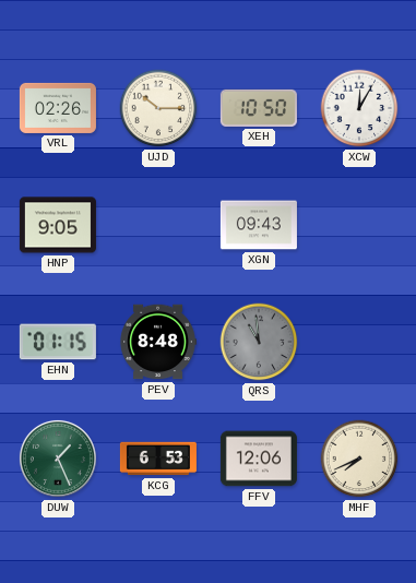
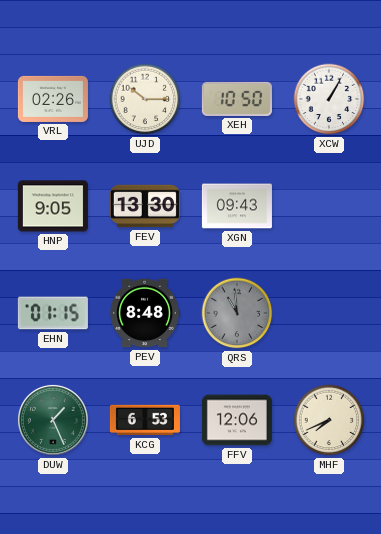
XCW: 12:05 -> 1:05 (329, 99)
FEV: none -> 13:30 (145, 206)
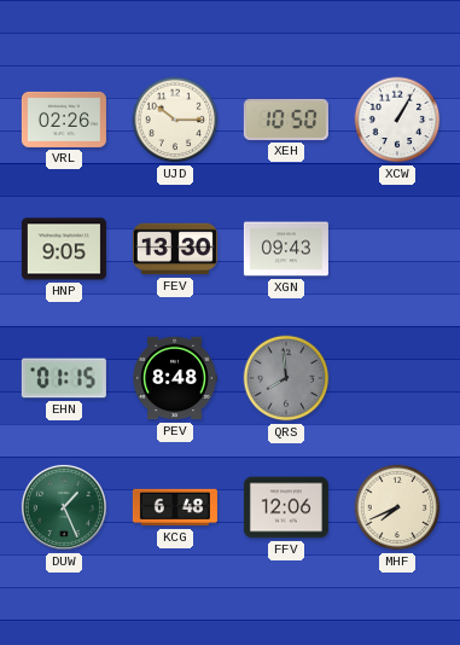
QRS: 10:59 -> 7:59 (286, 378)
KCG: 6:53 -> 6:48 (175, 507)
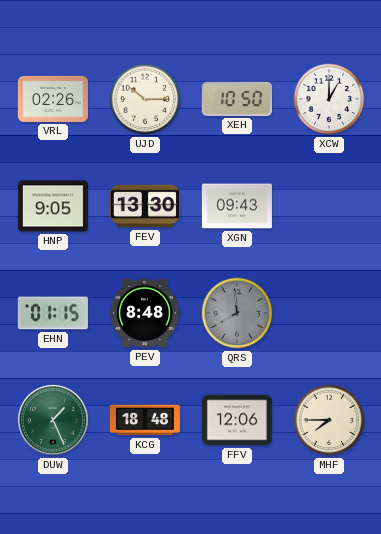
XCW: 1:05 -> 1:00 (329, 99)
KCG: 6:48 -> 18:48 (145, 420)
MHF: 7:41 -> 7:45 (329, 420)
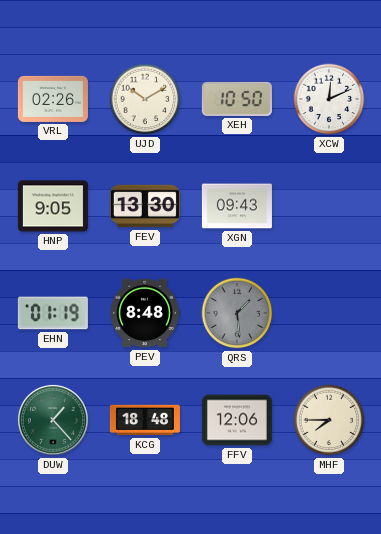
UJD: 10:15 -> 10:10 (145, 99)
XCW: 1:00 -> 12:11 (329, 99)
EHN: 01:15 -> 01:19 (53, 313)
QRS: 7:59 -> 1:29 (237, 313)
DUW: 1:26 -> 1:23 (53, 420)
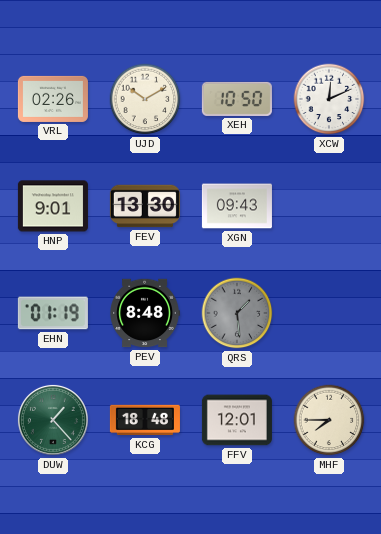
HNP: 9:05 -> 9:01 (53, 206)
FFV: 12:06 -> 12:01 (237, 420)
